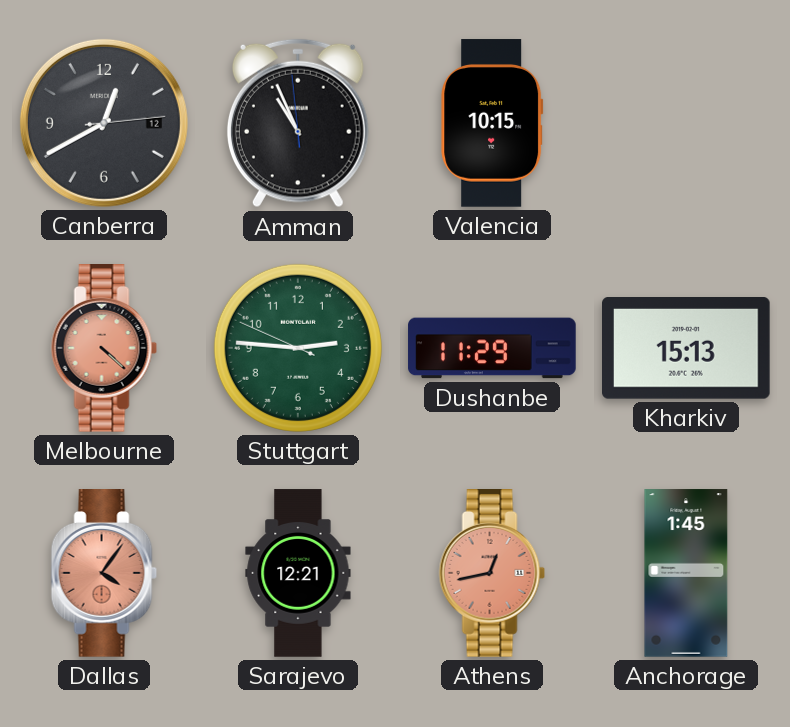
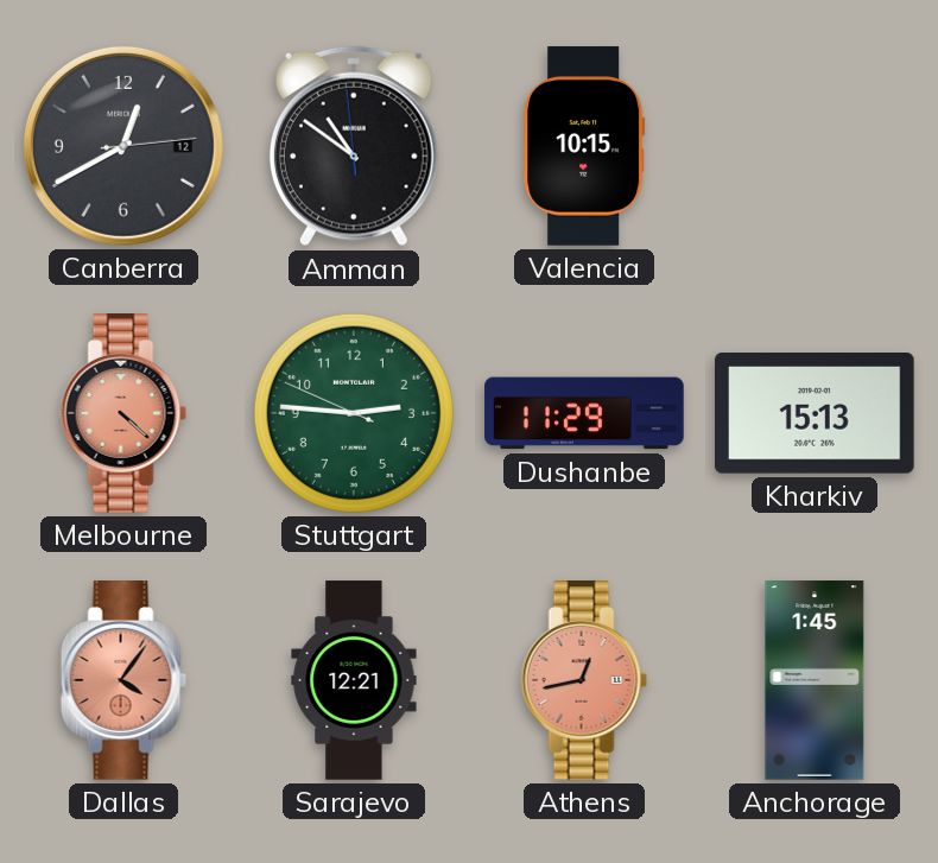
Amman: 10:55 -> 10:50 (354, 146)
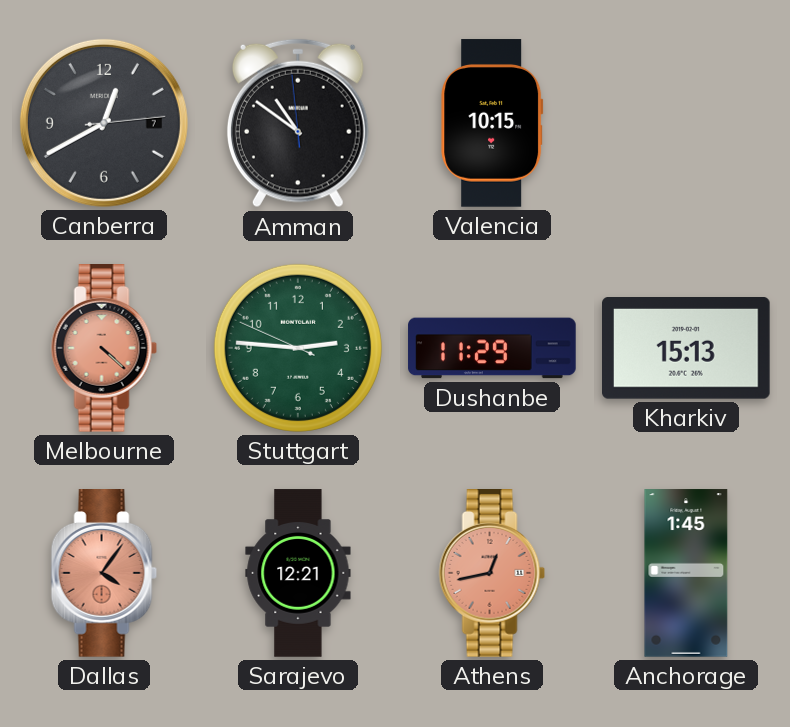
Canberra date: 12 -> 7 (104, 123)
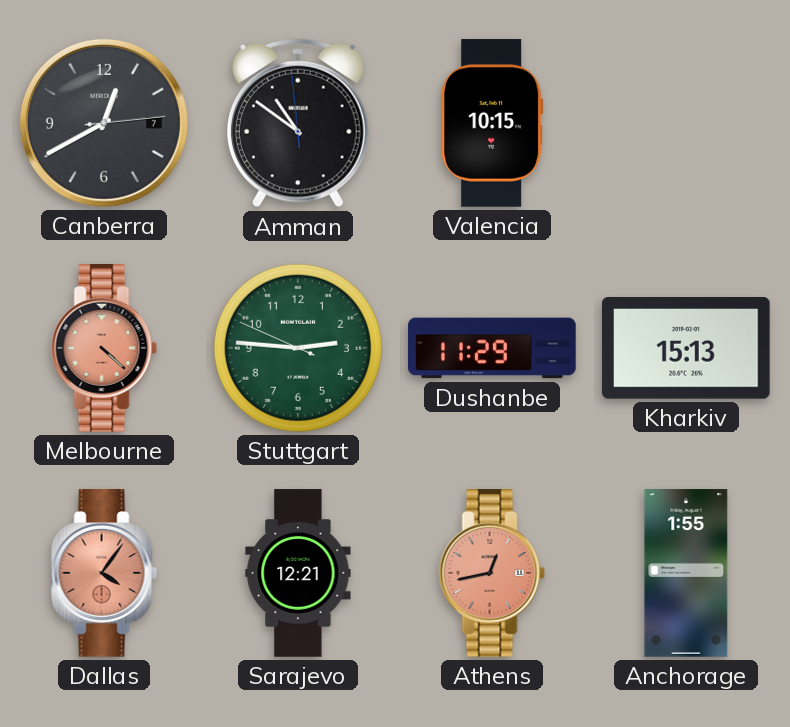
Anchorage: 1:45 -> 1:55 (686, 573)
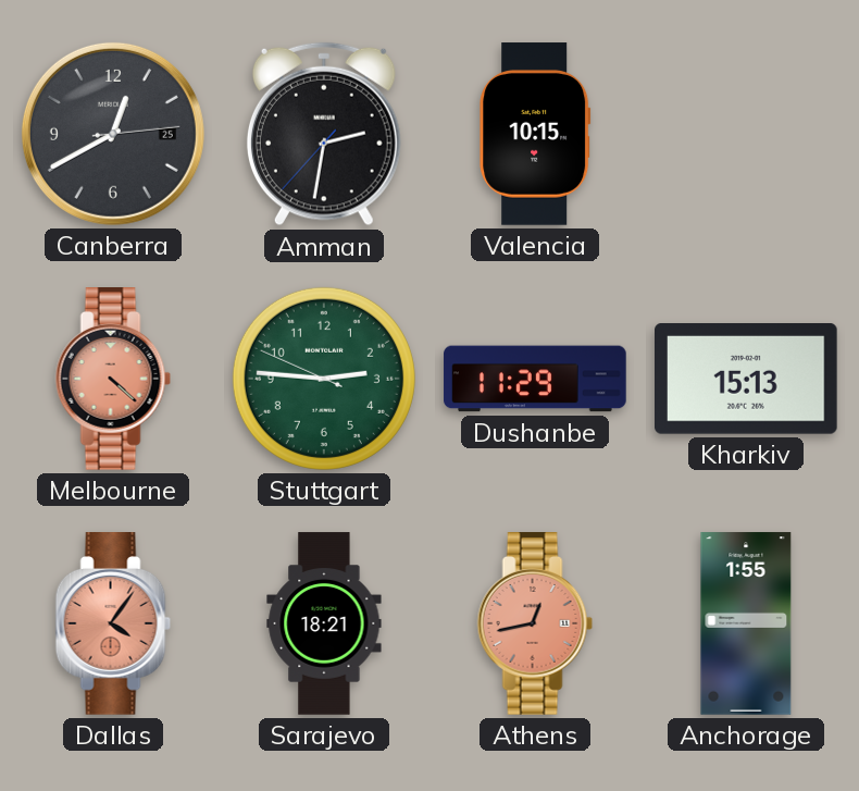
Canberra date: 7 -> 25 (113, 134)
Amman: 10:50 -> 2:31 (324, 134)
Sarajevo: 12:21 -> 18:21 (324, 623)
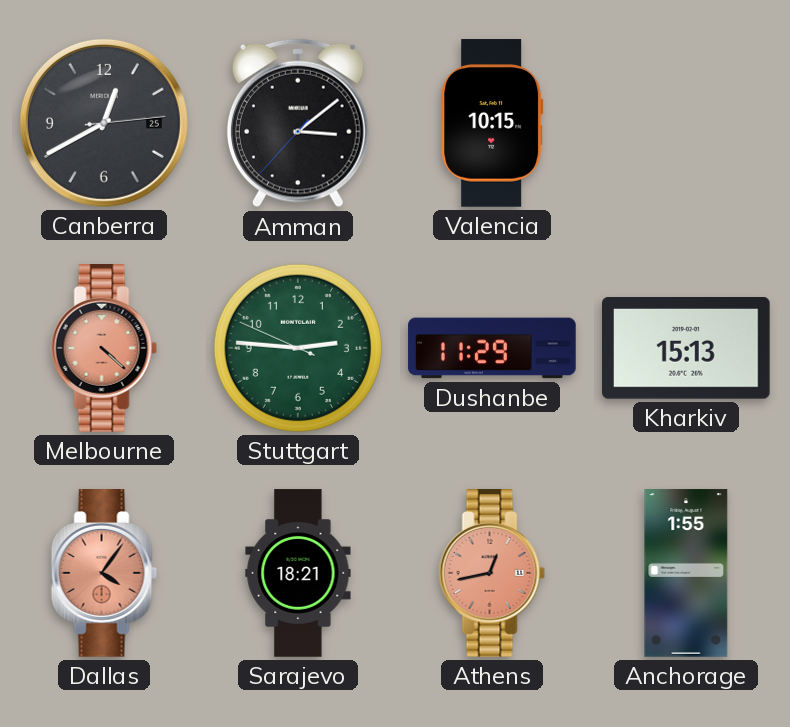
Amman: 2:31 -> 3:08 (298, 123)
